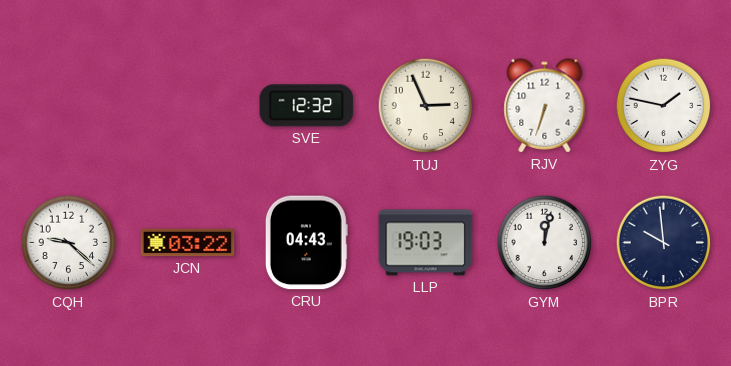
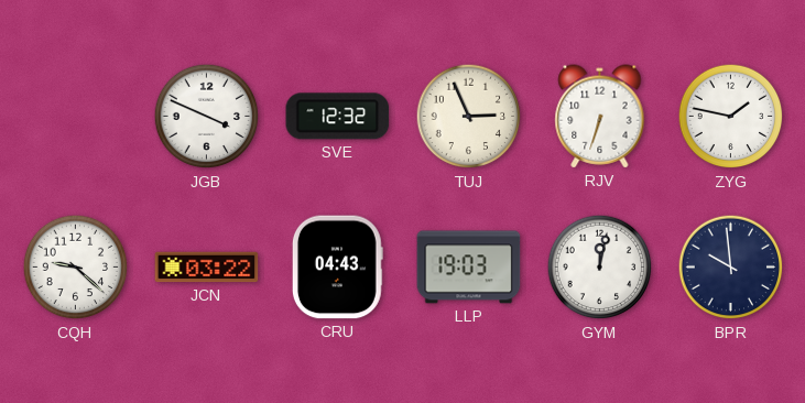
JGB: none -> 3:49 (207, 117)
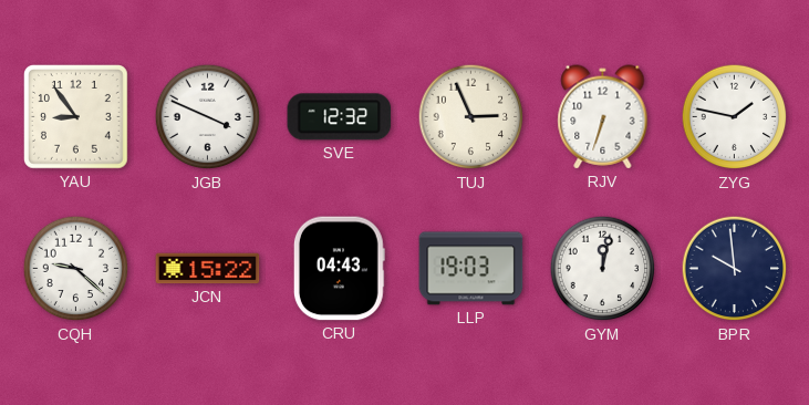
YAU: none -> 8:54 (76, 117)
JCN: 03:22 -> 15:22 (208, 269)
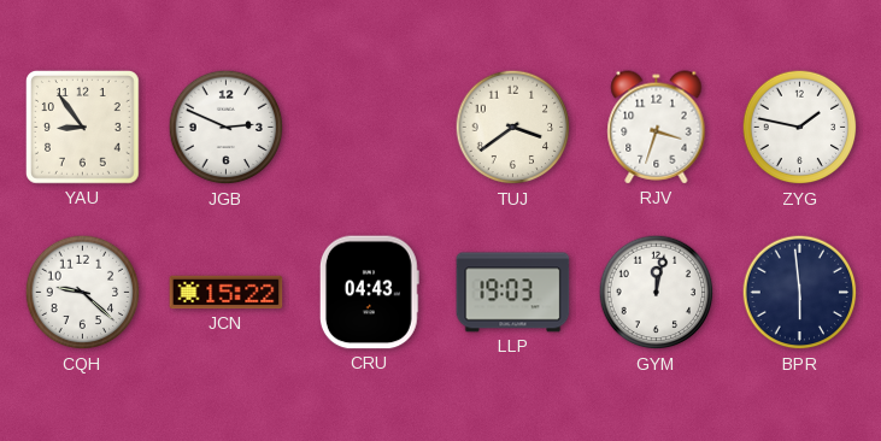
JGB: 3:49 -> 2:49 (227, 128)
SVE: 12:32 -> none (340, 117)
TUJ: 2:56 -> 3:39 (513, 128)
RJV: 6:33 -> 3:33 (657, 128)
BPR: 9:59 -> 5:59 (800, 293)
